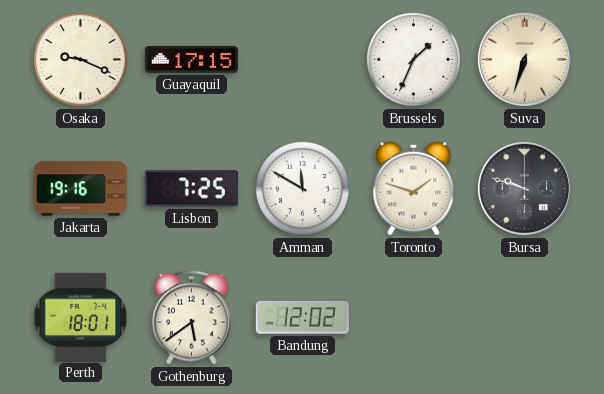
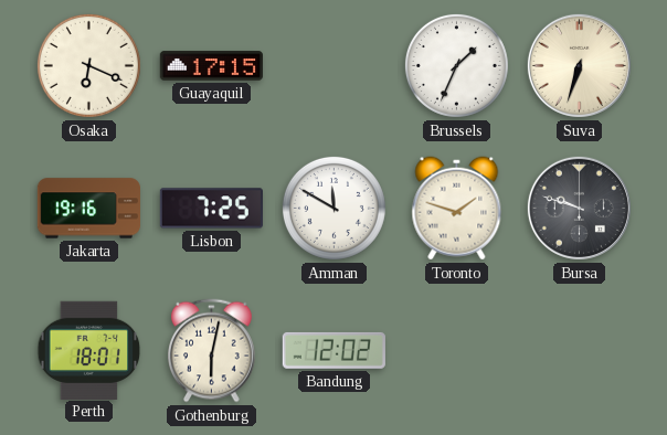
Osaka: 9:19 -> 6:19 (88, 65)
Gothenburg: 5:39 -> 6:02 (212, 351)
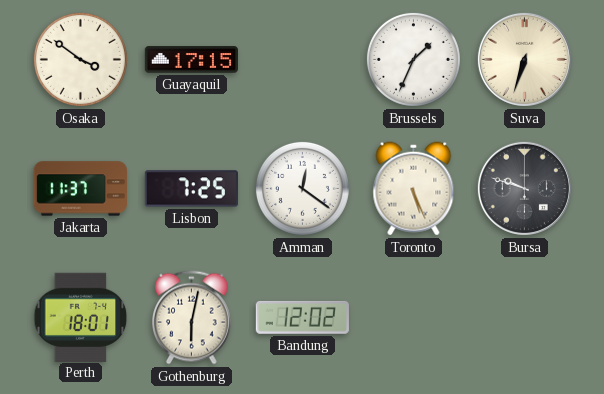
Osaka: 6:19 -> 3:51 (80, 59)
Jakarta: 19:16 -> 11:37 (80, 189)
Amman: 11:50 -> 12:21 (302, 188)
Toronto: 1:48 -> 5:26 (414, 189)
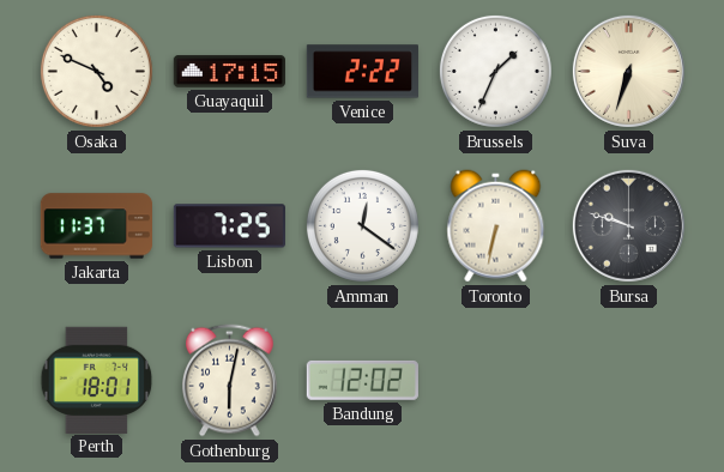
Osaka: 3:51 -> 4:49 (96, 71)
Venice: none -> 2:22 (362, 72)
Toronto: 5:26 -> 6:32 (496, 226)
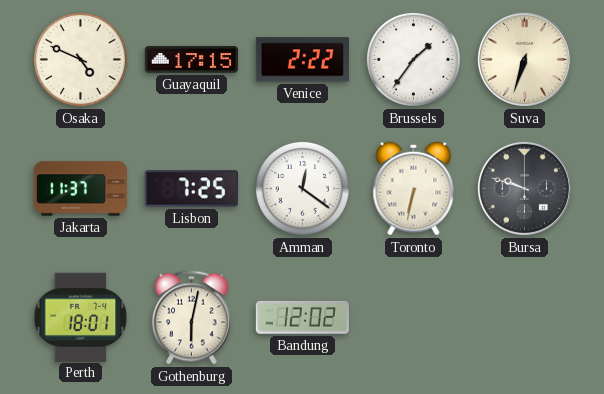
Brussels: 1:34 -> 1:36 (413, 59)
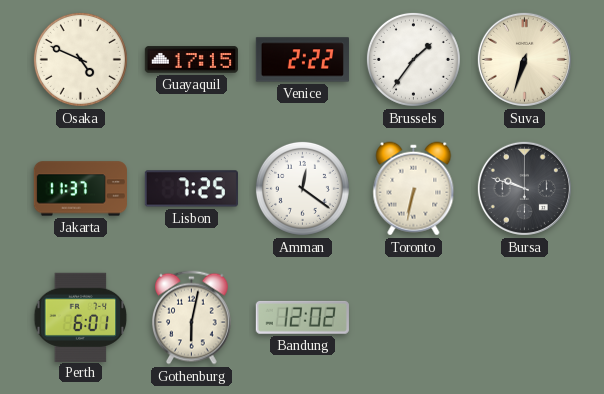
Perth: 18:01 -> 6:01 (81, 317)
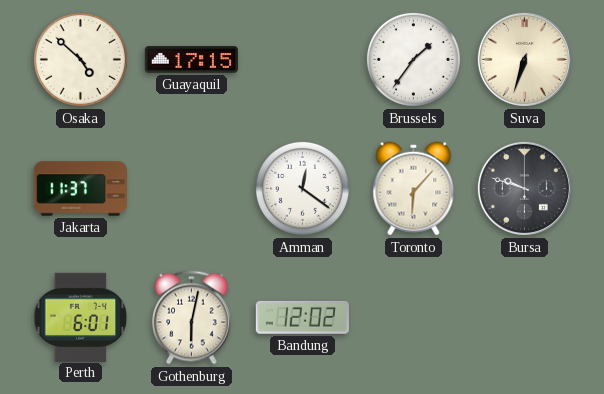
Osaka: 4:49 -> 4:52 (80, 59)
Venice: 2:22 -> none (302, 60)
Lisbon: 7:25 -> none (191, 189)
Toronto: 6:32 -> 6:07 (414, 189)
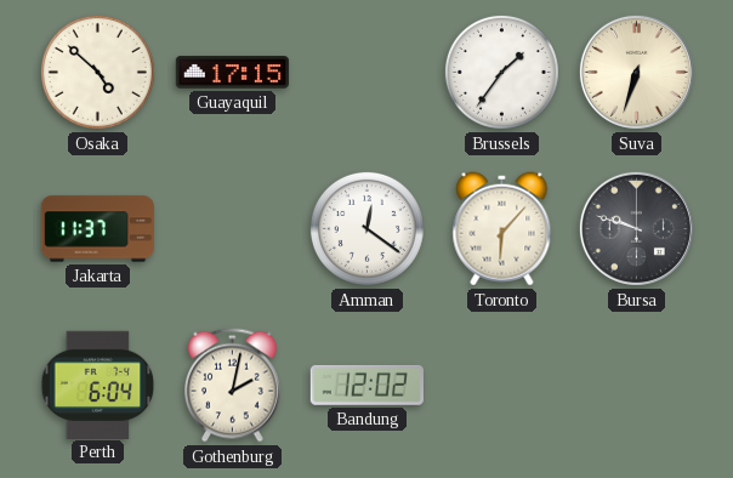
Perth: 6:01 -> 6:04 (98, 385)
Gothenburg: 6:02 -> 2:02 (233, 386)
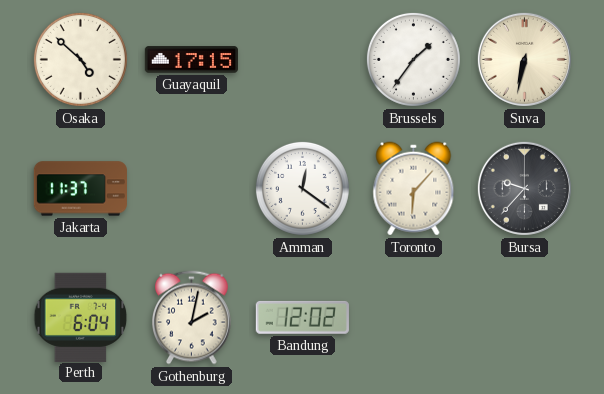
Suva: 6:33 -> 6:32 (524, 59)
Bursa: 9:48 -> 9:37 (524, 188)
